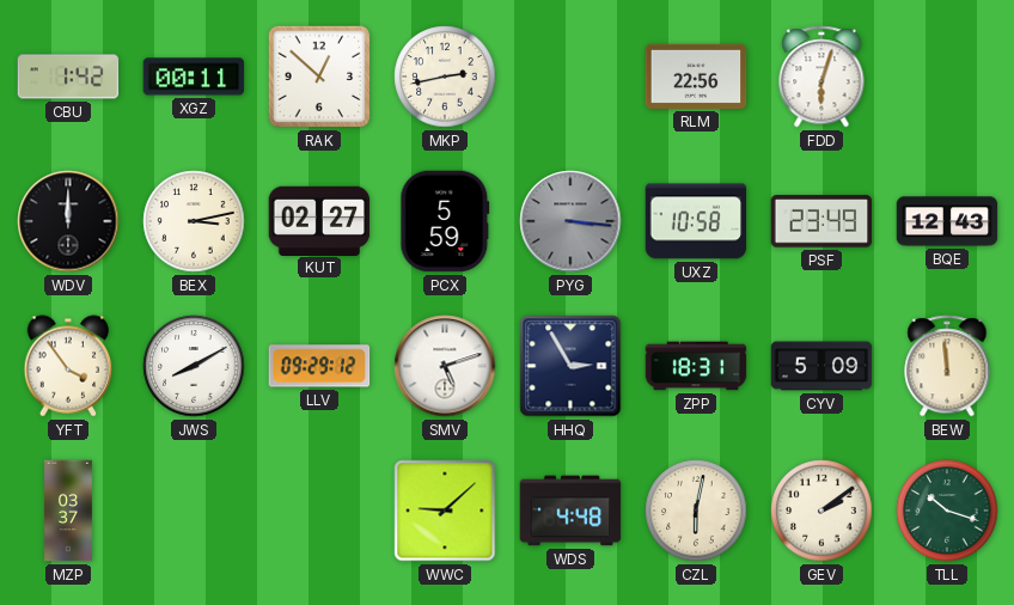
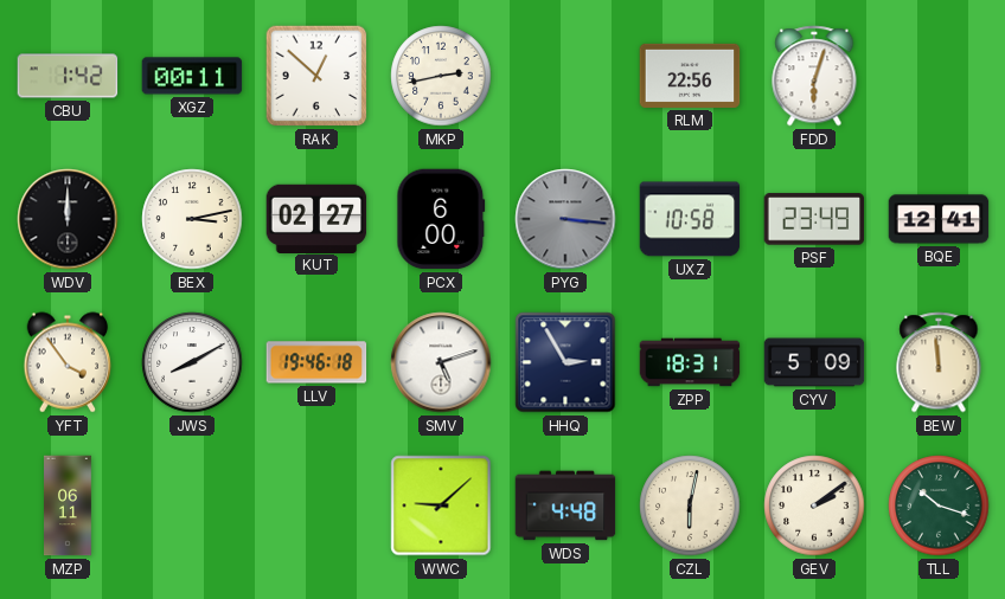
PCX: 5:59 -> 6:00 (441, 219)
BQE: 12:43 -> 12:41 (939, 219)
LLV: 09:29 -> 19:46 (316, 362)
MZP: 03:37 -> 06:11 (69, 505)
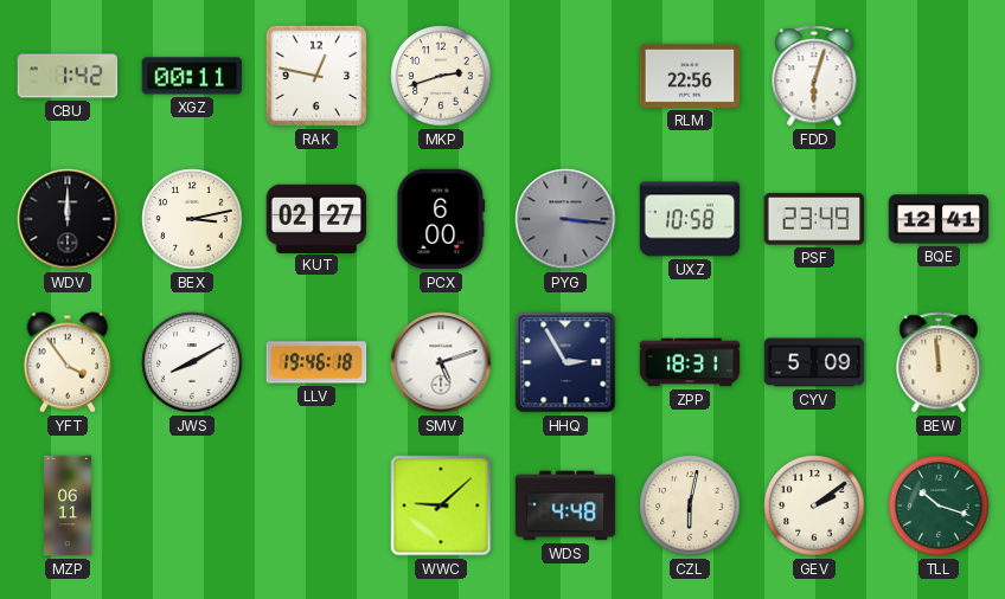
RAK: 12:52 -> 12:47 (316, 76)
MKP: 2:43 -> 2:42 (441, 76)
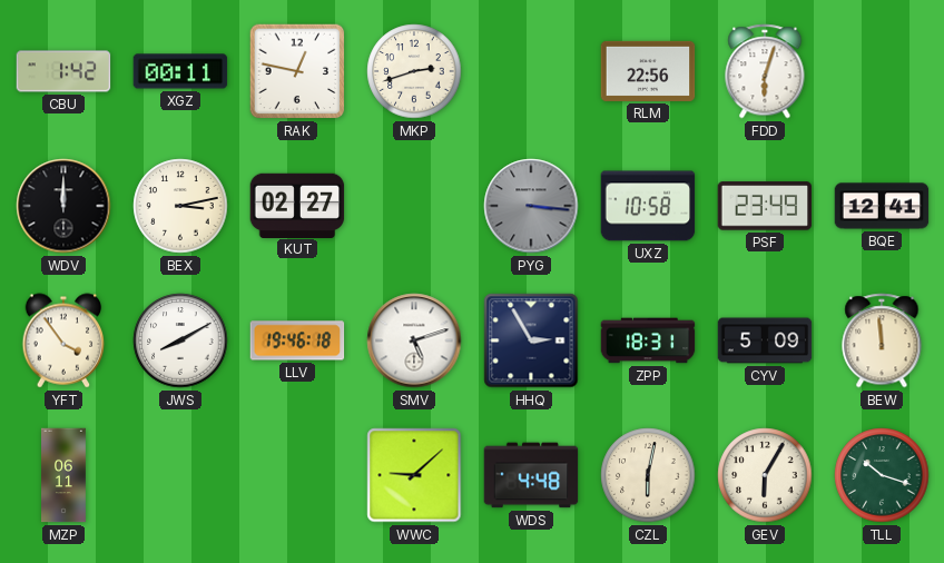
PCX: 6:00 -> none (441, 219)
GEV: 2:09 -> 6:05 (765, 475)
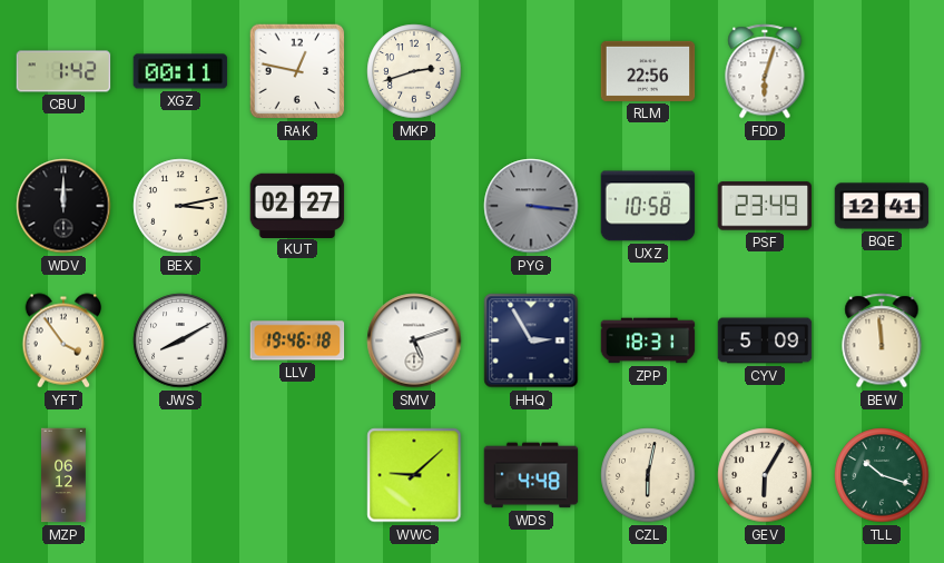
MZP: 06:11 -> 06:12 (65, 475)
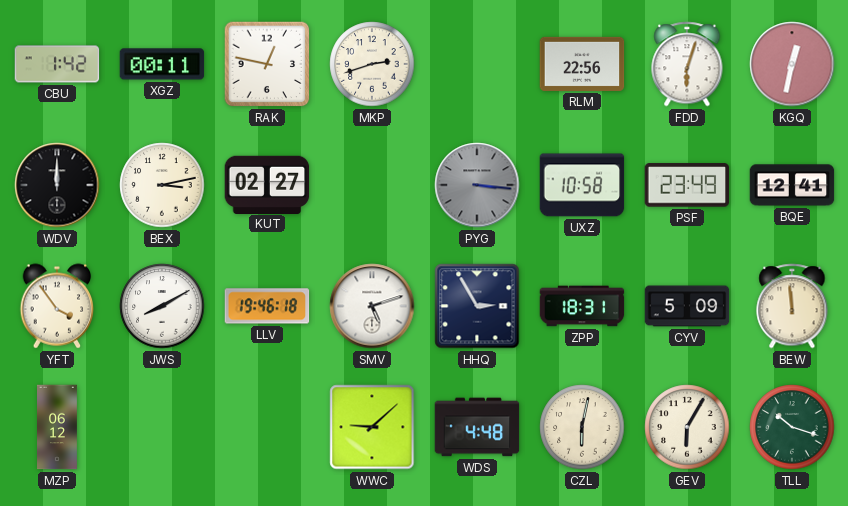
KGQ: none -> 12:32 (792, 64)
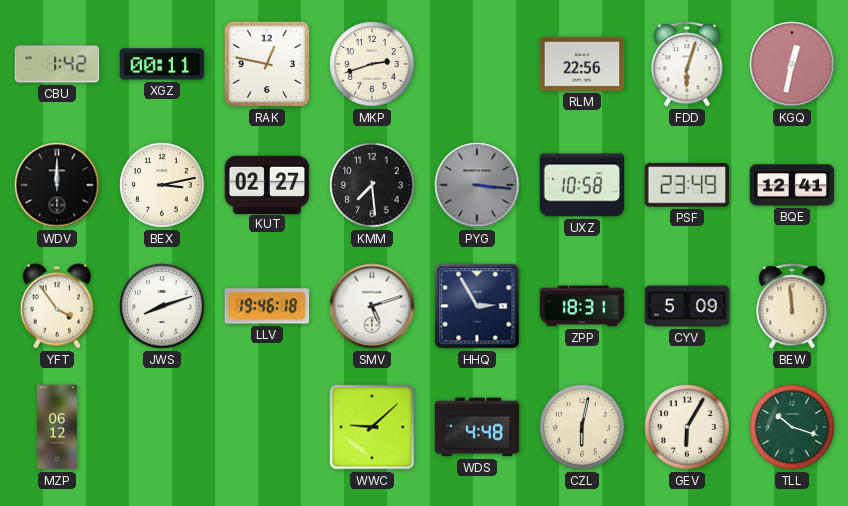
KMM: none -> 7:29 (372, 185)
JWS: 8:10 -> 8:12 (162, 306)
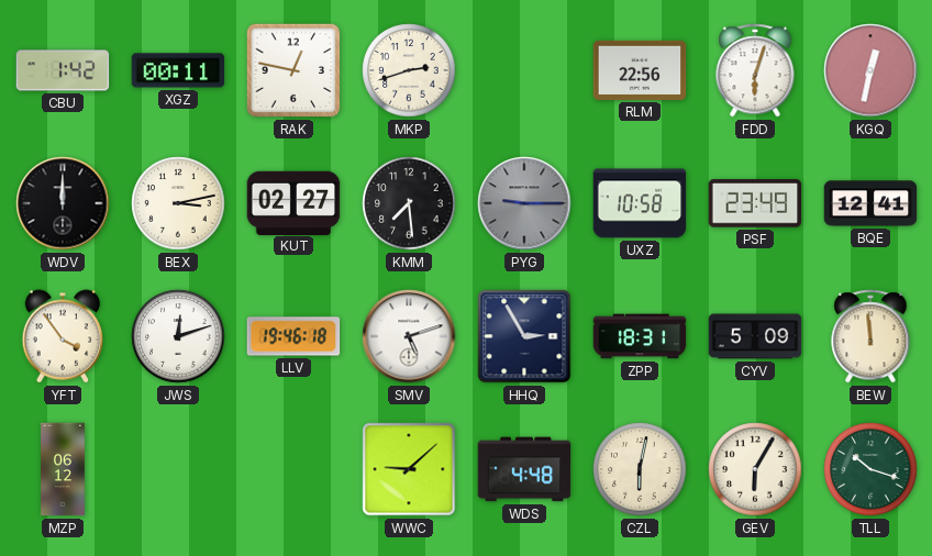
PYG: 3:16 -> 9:15 (524, 203)
JWS: 8:12 -> 12:12 (178, 336)
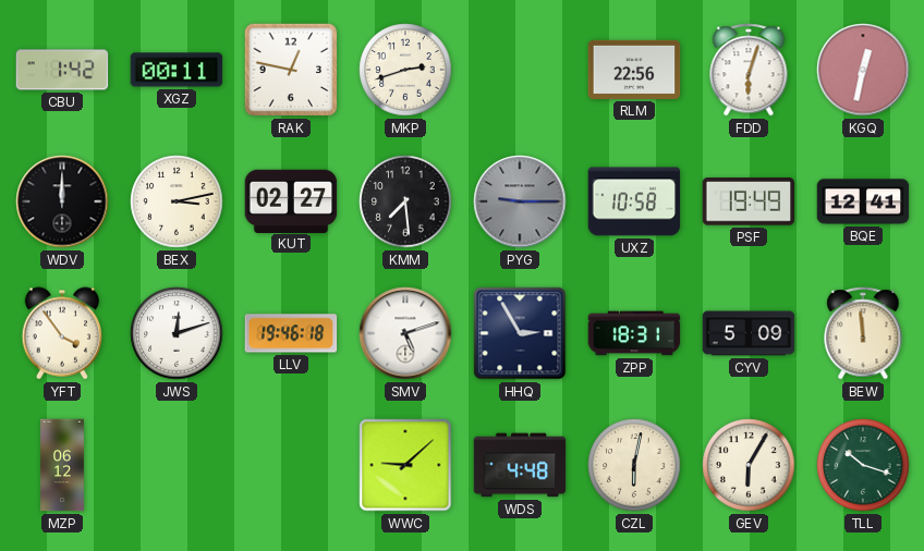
PSF: 23:49 -> 19:49 (749, 201)
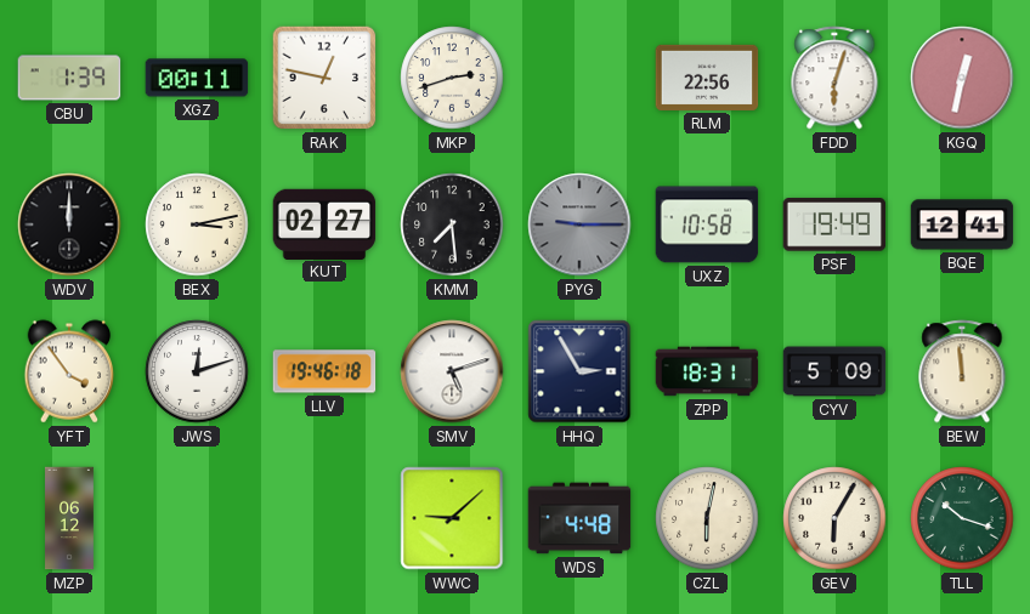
CBU: 1:42 -> 1:39 (69, 78)
